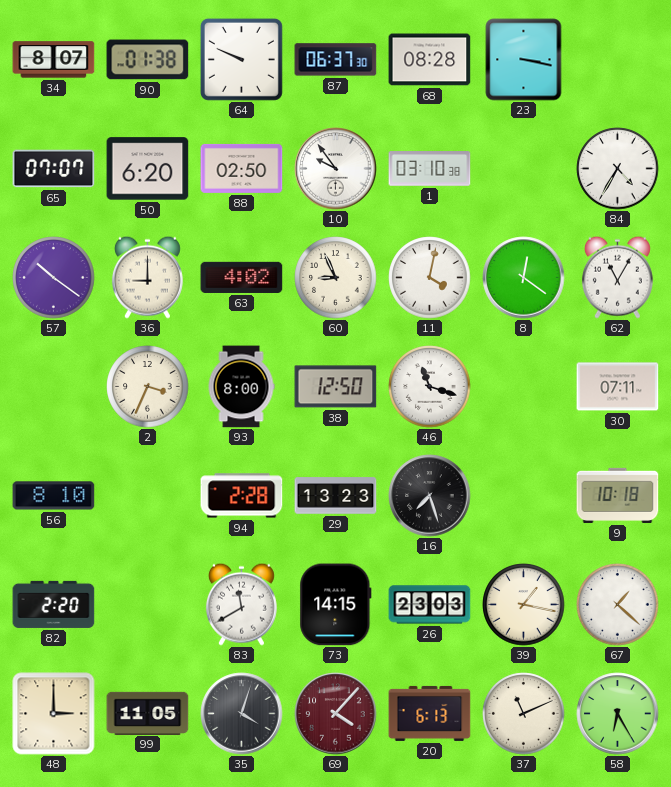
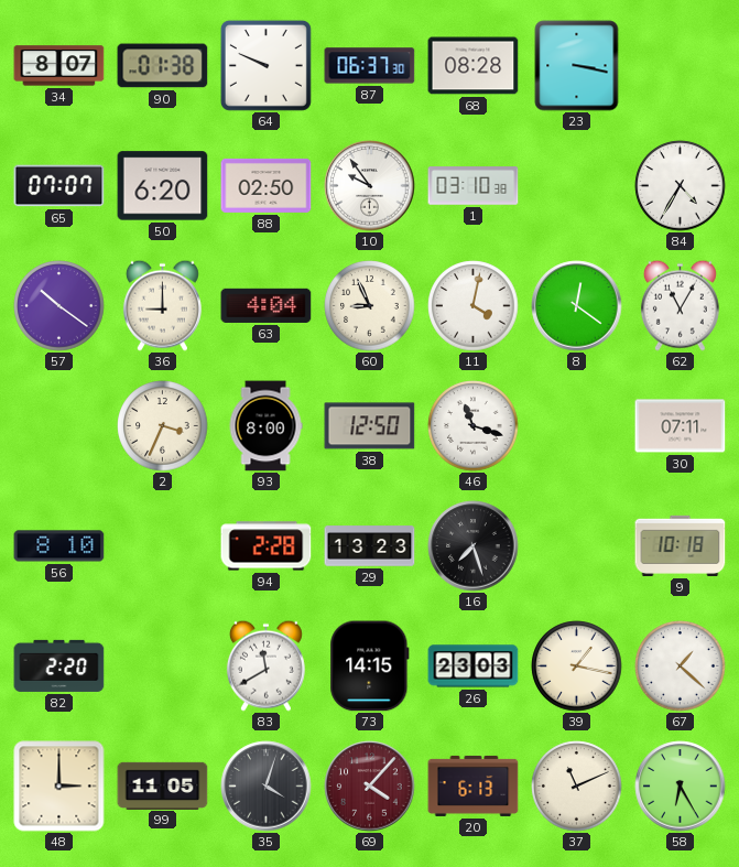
63: 4:02 -> 4:04 (267, 305)
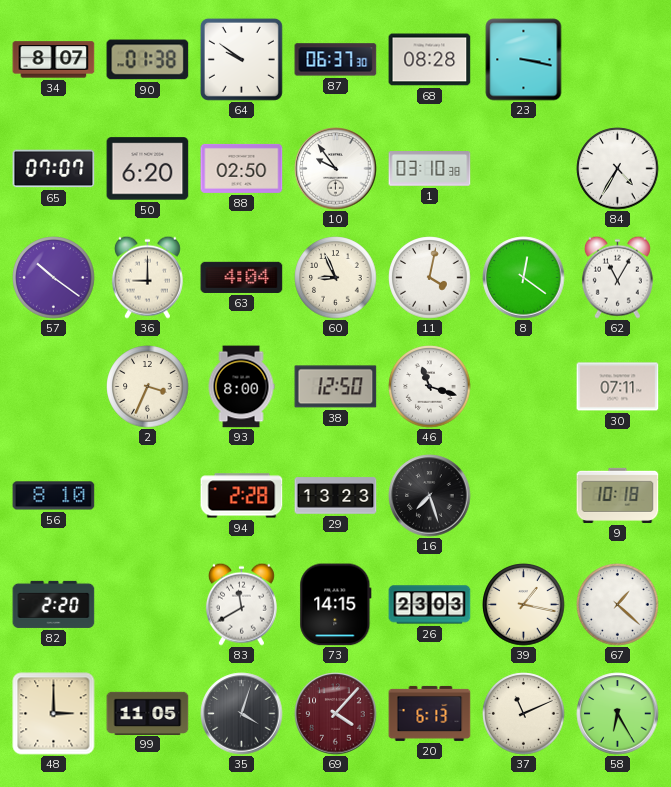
64: 9:49 -> 9:51 (241, 59)
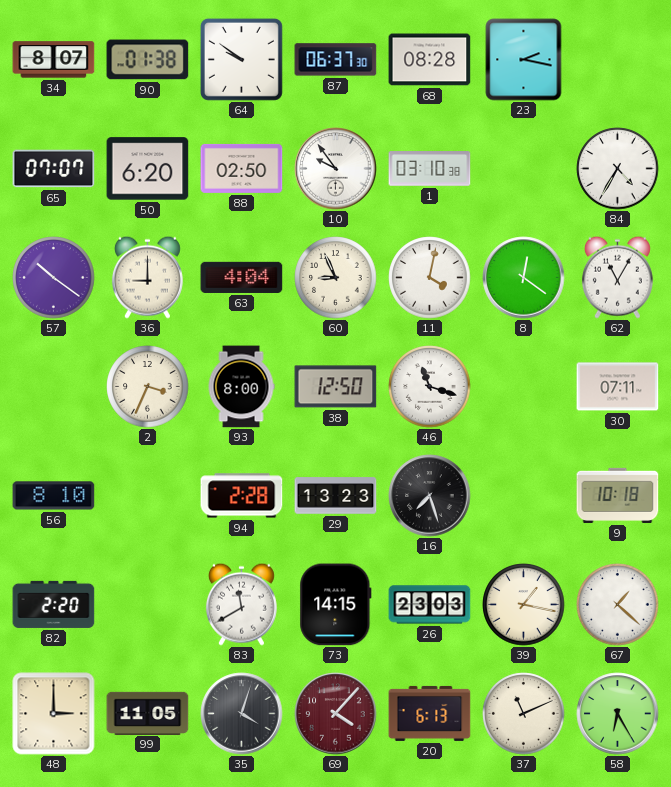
23: 3:17 -> 2:17 (524, 60)
